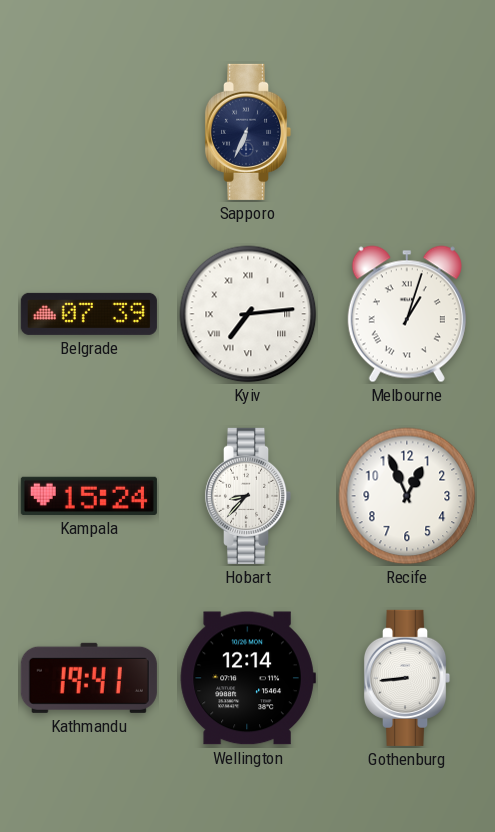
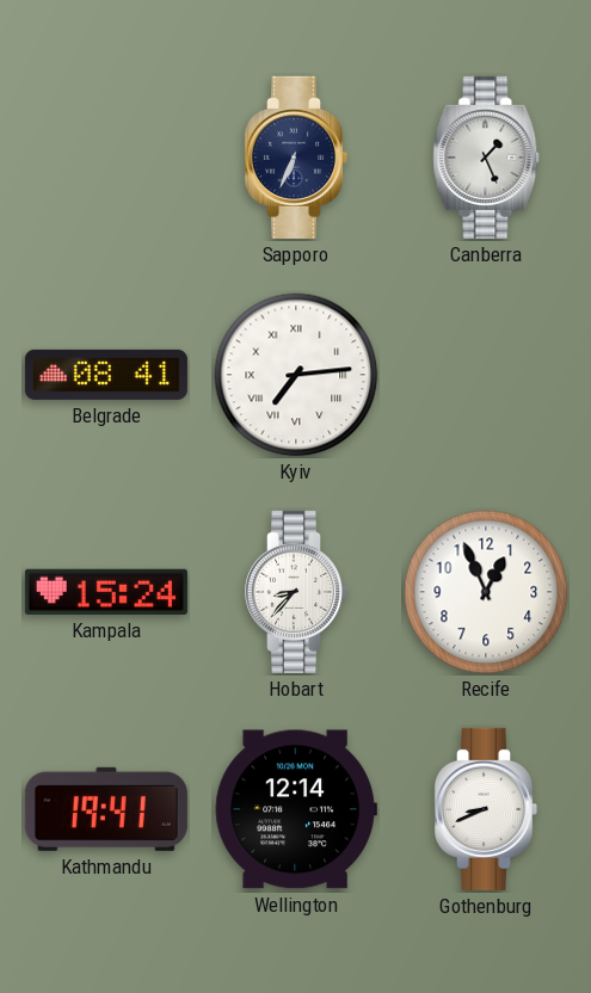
Canberra: none -> 1:26 (486, 158)
Belgrade: 07:39 -> 08:41 (106, 375)
Melbourne: 1:03 -> none (407, 314)
Gothenburg: 8:44 -> 8:41 (486, 809)
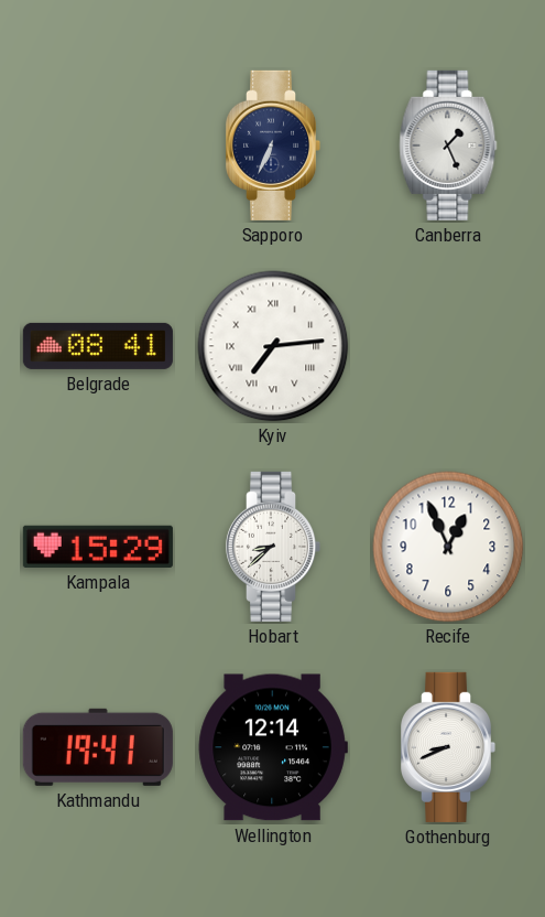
Kampala: 15:24 -> 15:29 (98, 547)
Hobart: 8:37 -> 8:38 (273, 547)
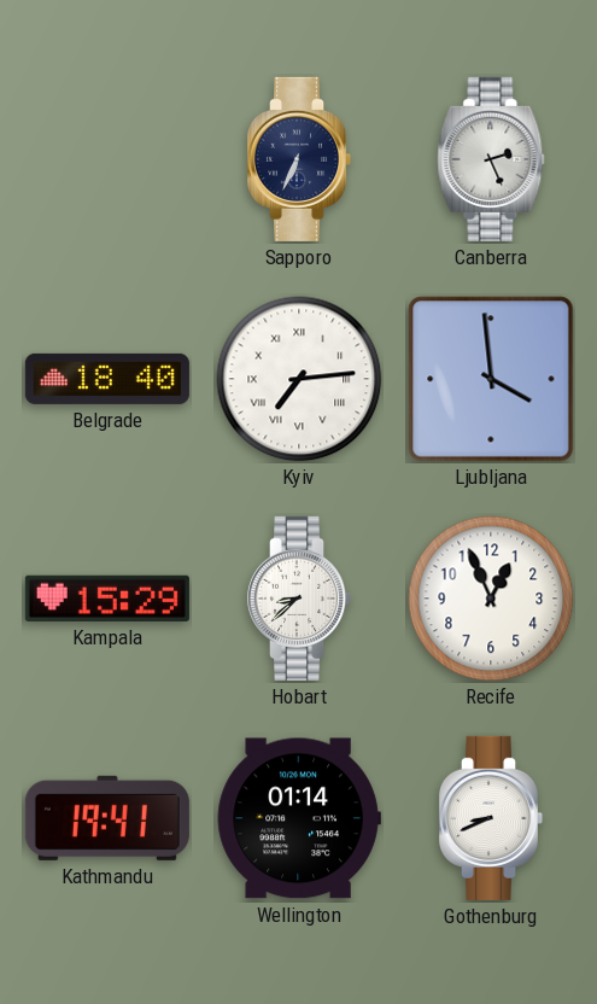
Canberra: 1:26 -> 2:26 (491, 159)
Belgrade: 08:41 -> 18:40 (107, 379)
Ljubljana: none -> 3:59 (491, 379)
Wellington: 12:14 -> 01:14 (299, 818)
